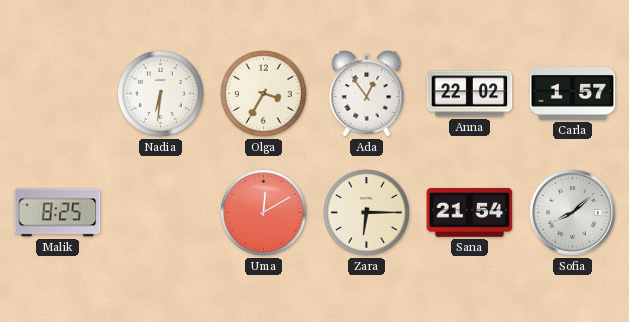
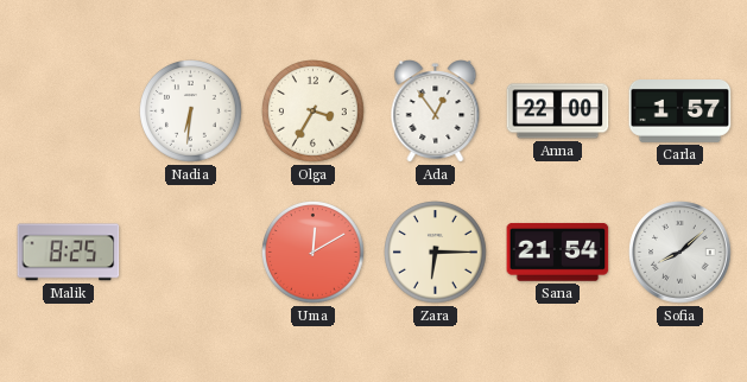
Anna: 22:02 -> 22:00 (558, 112)
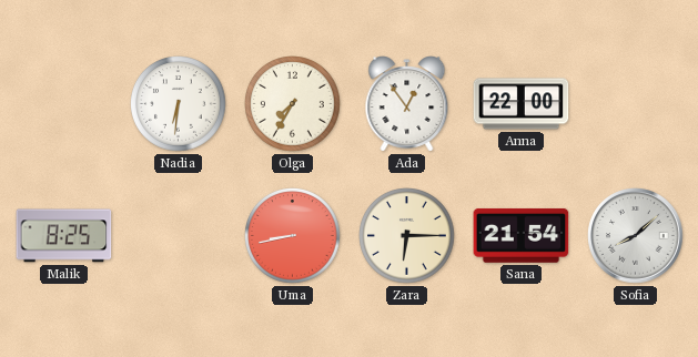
Olga: 3:35 -> 7:35 (293, 104)
Carla: 1:57 -> none (680, 112)
Uma: 12:10 -> 8:43 (293, 236)
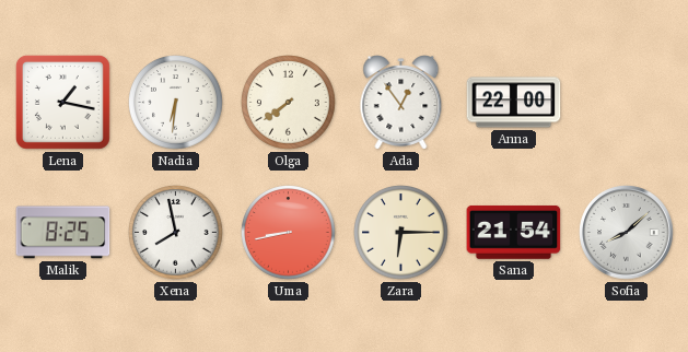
Lena: none -> 1:17 (62, 102)
Olga: 7:35 -> 7:39 (289, 103)
Xena: none -> 7:58 (176, 233)
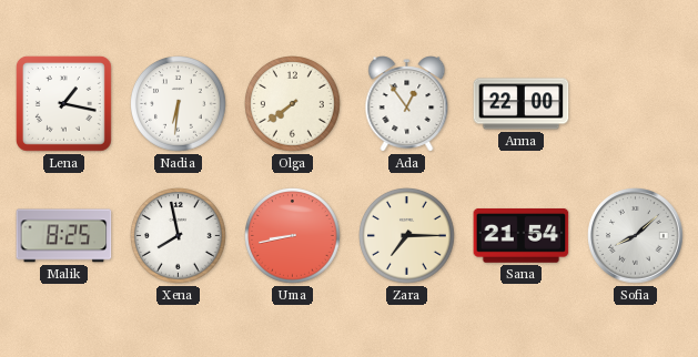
Zara: 6:15 -> 7:15 (407, 236)
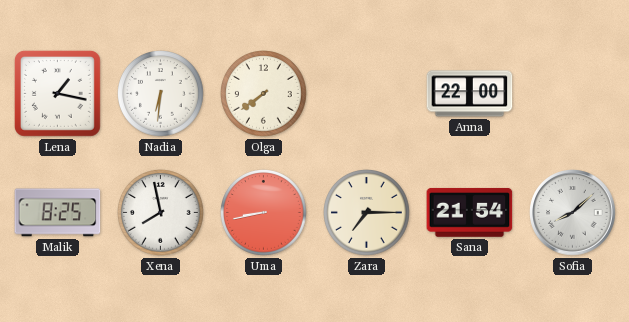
Ada: 12:54 -> none (407, 104)
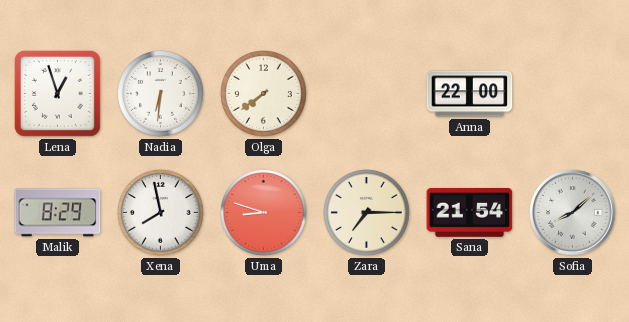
Lena: 1:17 -> 12:57 (57, 93)
Malik: 8:25 -> 8:29 (58, 213)
Uma: 8:43 -> 8:48 (264, 213)
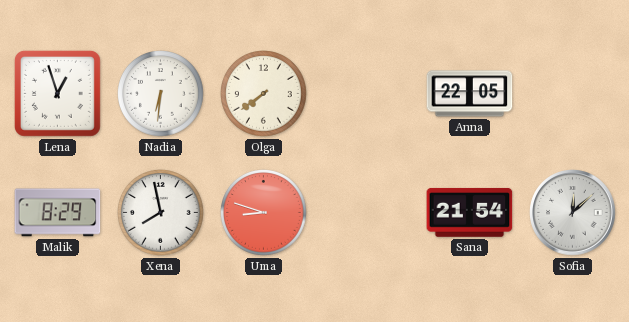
Anna: 22:00 -> 22:05 (470, 94)
Zara: 7:15 -> none (367, 213)
Sofia: 8:08 -> 12:08 (573, 213)
